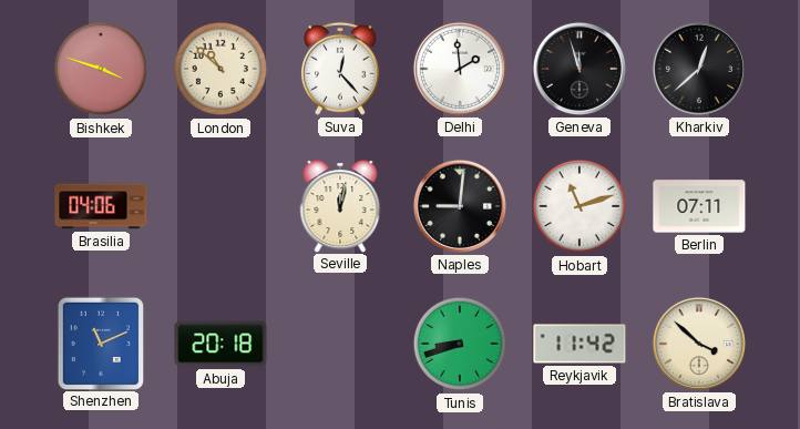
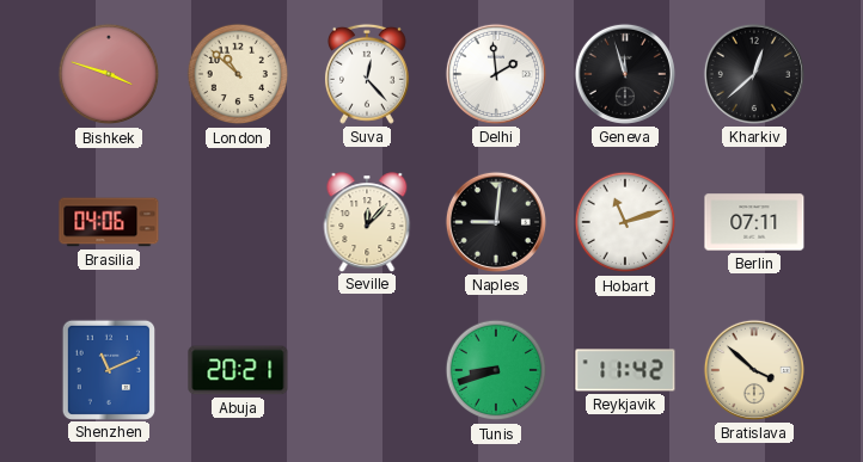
Seville: 12:02 -> 12:07 (367, 222)
Abuja: 20:18 -> 20:21 (238, 370)
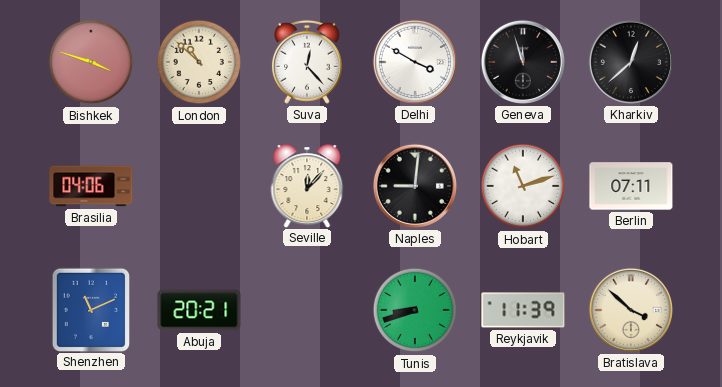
Delhi: 1:59 -> 3:50 (415, 62)
Reykjavik: 11:42 -> 11:39 (523, 310)
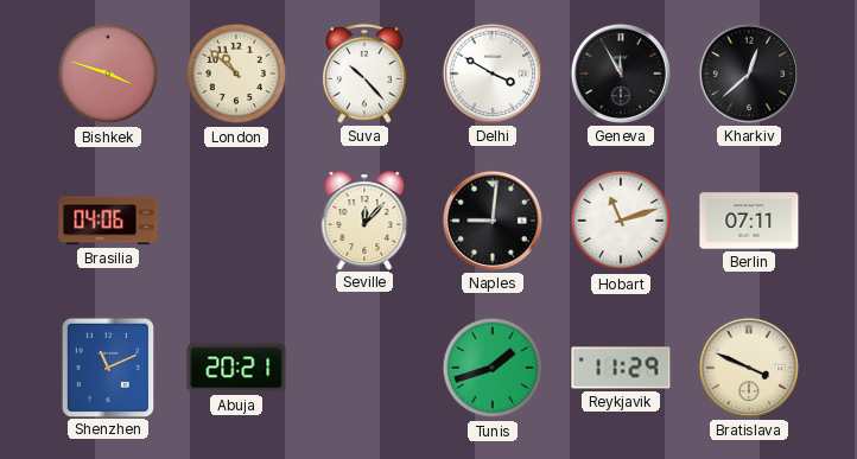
Suva: 12:23 -> 10:23 (364, 74)
Geneva: 11:57 -> 11:55 (621, 74)
Tunis: 8:42 -> 1:42 (493, 368)
Reykjavik: 11:39 -> 11:29 (621, 368)
Bratislava: 3:52 -> 3:49 (749, 368)
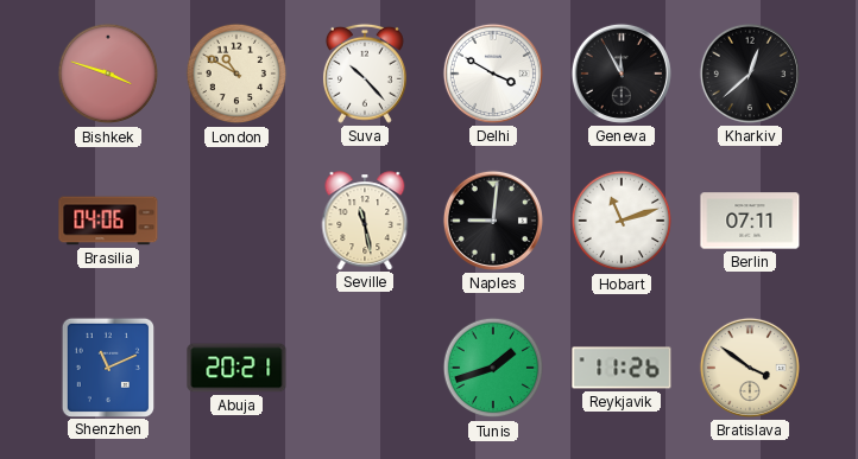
London: 10:52 -> 10:50 (236, 74)
Seville: 12:07 -> 11:28 (365, 221)
Reykjavik: 11:29 -> 11:26 (622, 368)
Bratislava: 3:49 -> 3:51 (750, 368)
